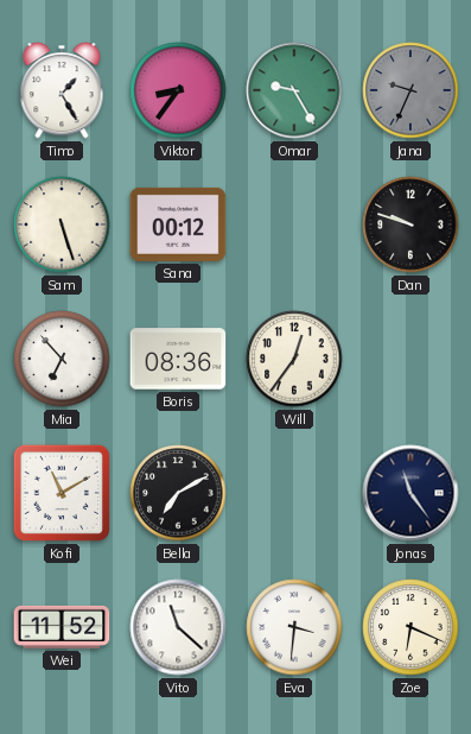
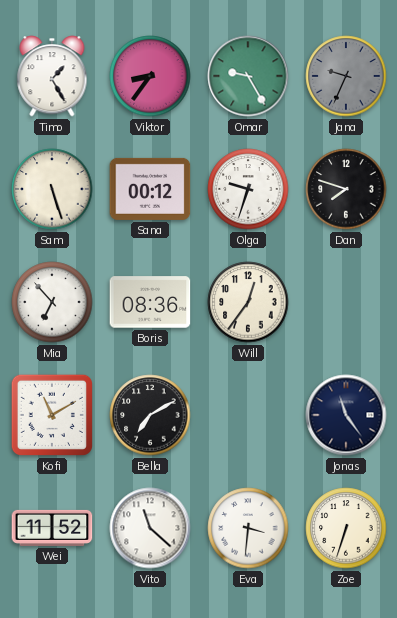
Olga: none -> 9:33 (248, 189)
Dan: 9:48 -> 7:48 (346, 189)
Zoe: 6:19 -> 6:33 (346, 528)
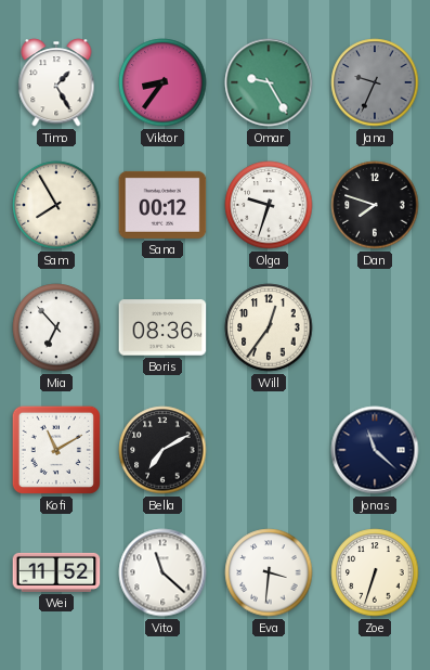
Sam: 5:27 -> 7:55 (56, 205)
Jonas: 11:24 -> 11:22 (375, 450)
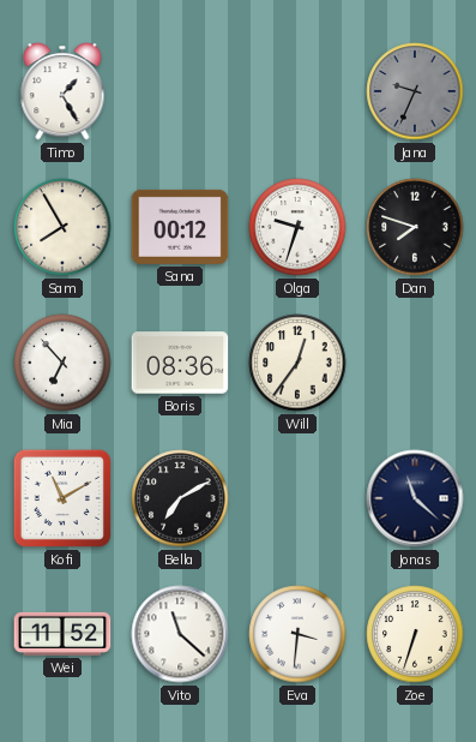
Viktor: 8:36 -> none (162, 82)
Omar: 9:25 -> none (269, 82)
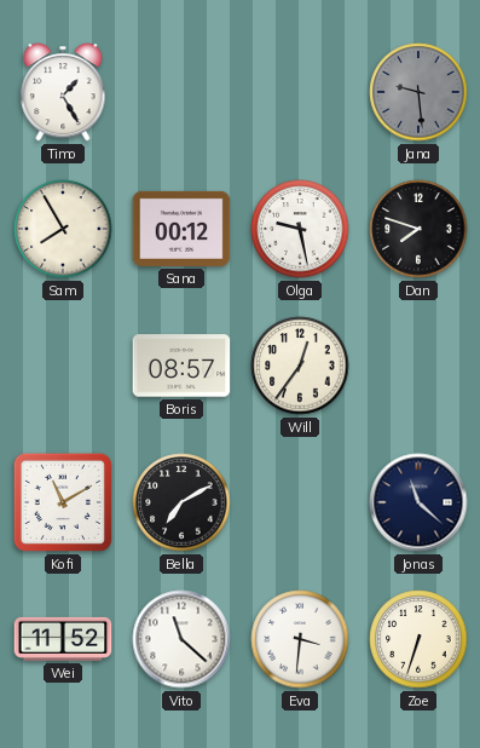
Jana: 9:34 -> 9:29 (418, 92)
Olga: 9:33 -> 9:28 (300, 229)
Mia: 6:53 -> none (62, 363)
Boris: 08:36 -> 08:57 (181, 366)
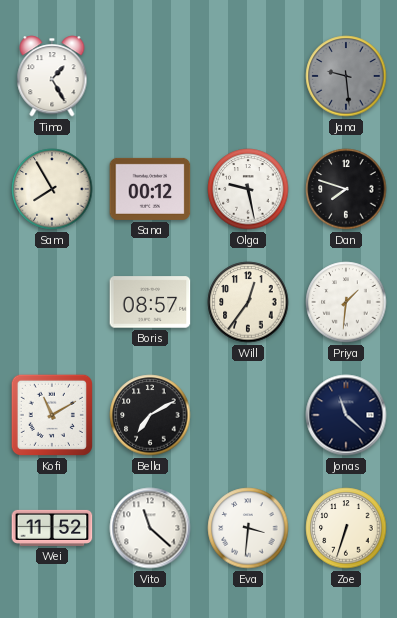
Priya: none -> 1:31 (346, 302)
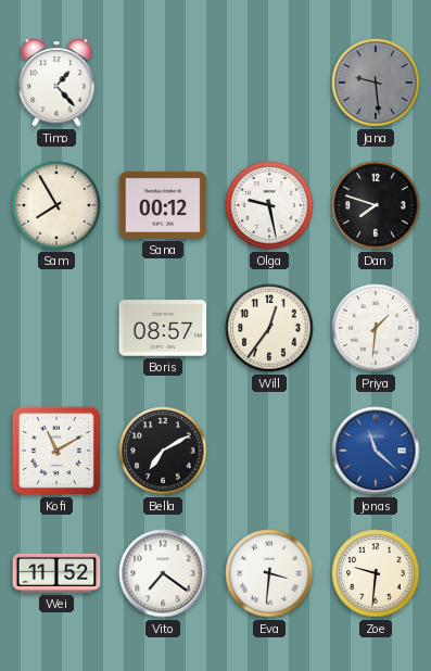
Timo: 1:25 -> 1:23 (56, 83)
Jonas dial: navy -> blue (376, 451)
Vito: 11:22 -> 7:21 (163, 573)
Zoe: 6:33 -> 9:31 (376, 573)
